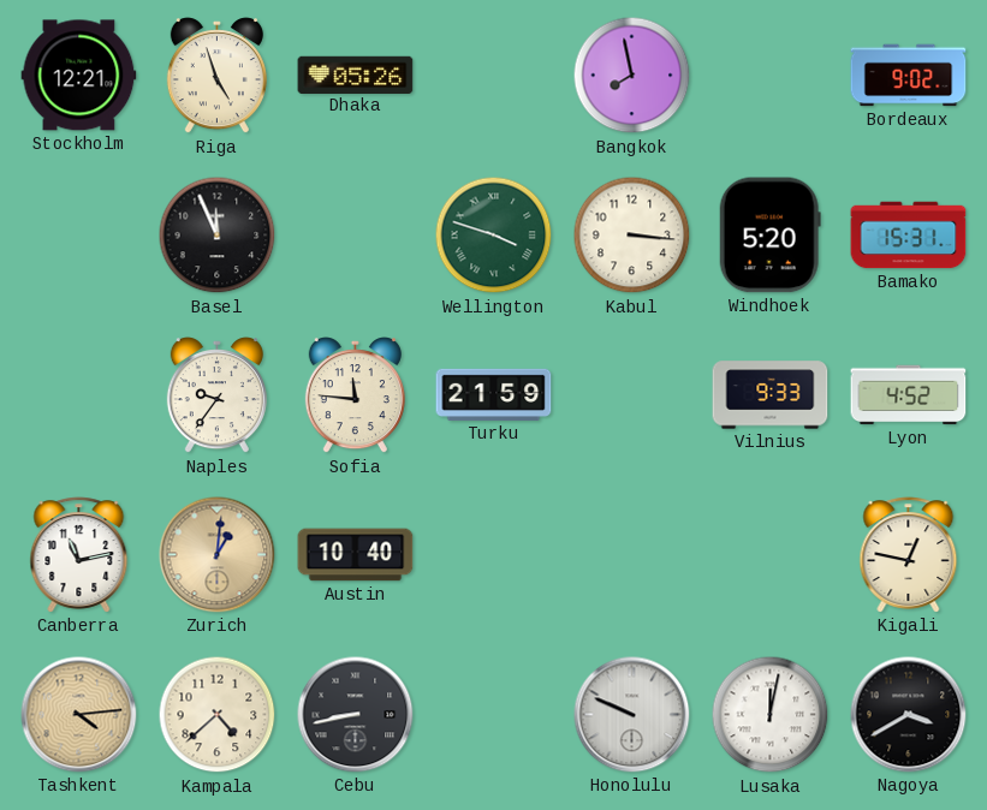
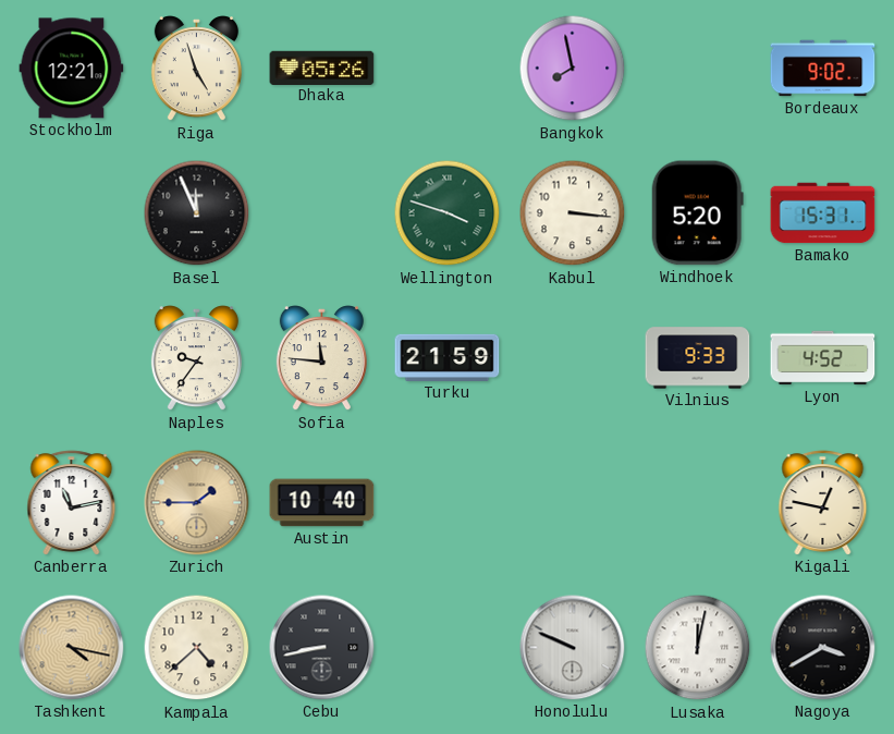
Zurich: 1:01 -> 1:45 (197, 503)
Tashkent: 4:14 -> 4:17 (72, 648)
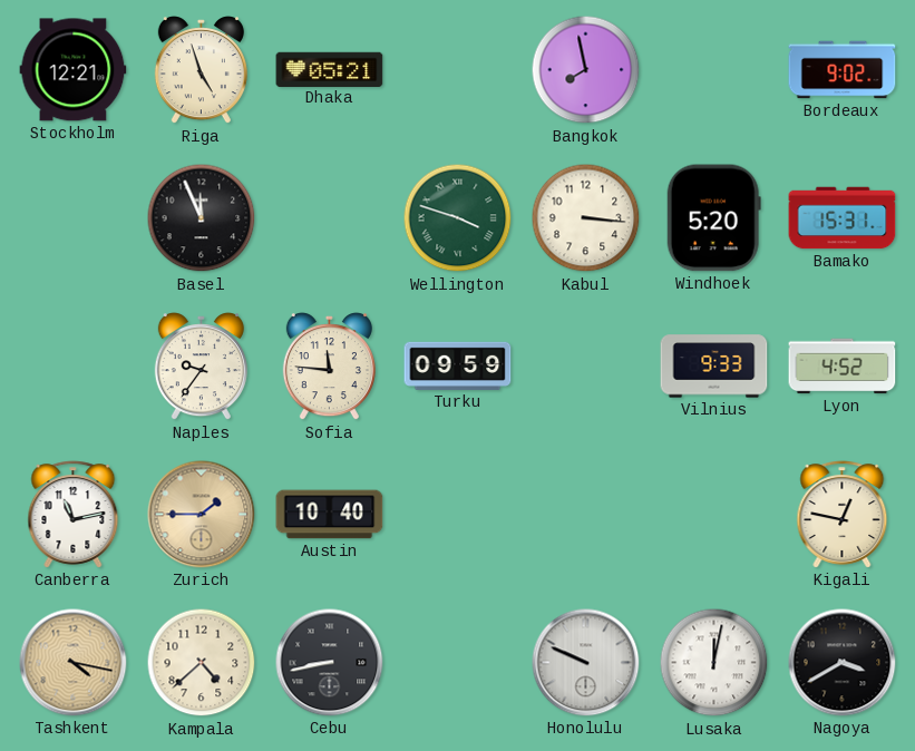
Dhaka: 05:26 -> 05:21 (330, 69)
Turku: 21:59 -> 09:59 (458, 365)
